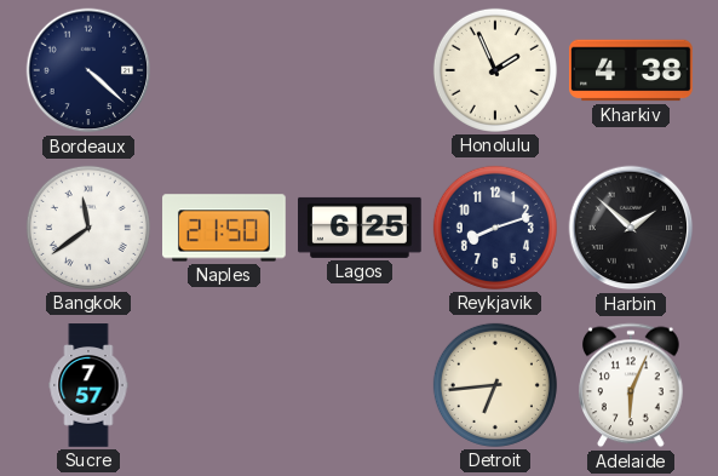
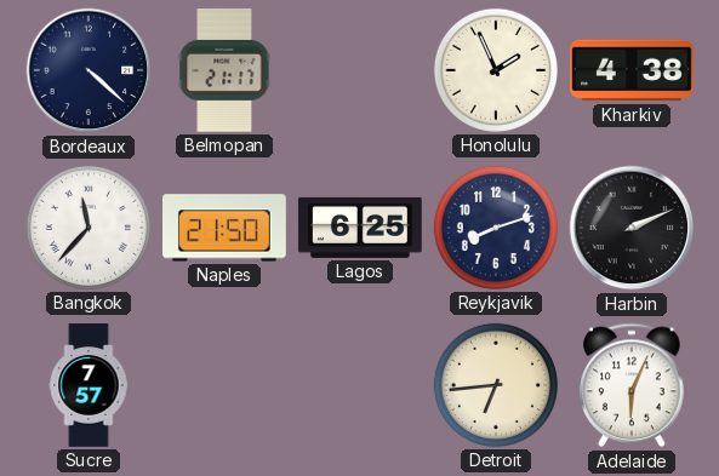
Belmopan: none -> 21:17 (224, 71)
Bangkok: 11:39 -> 11:37 (89, 228)
Harbin: 1:52 -> 2:11 (632, 228)
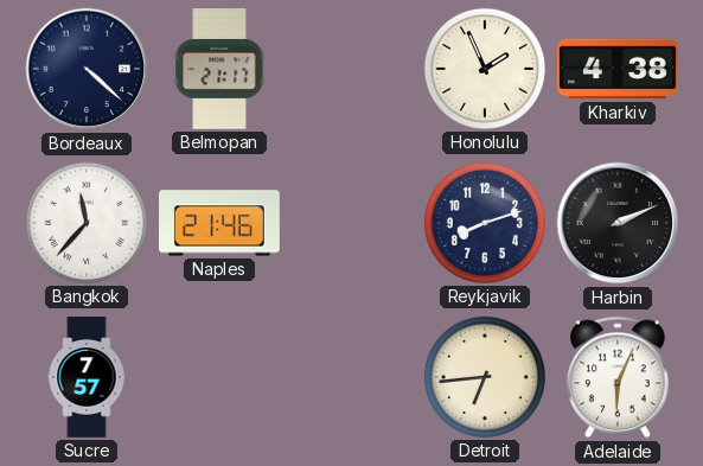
Naples: 21:50 -> 21:46 (221, 223)
Lagos: 6:25 -> none (361, 228)
